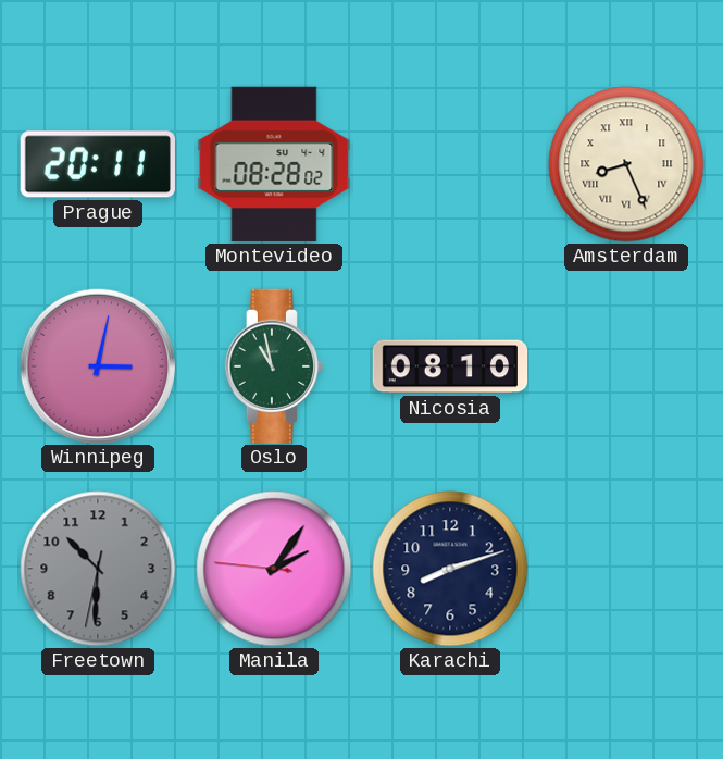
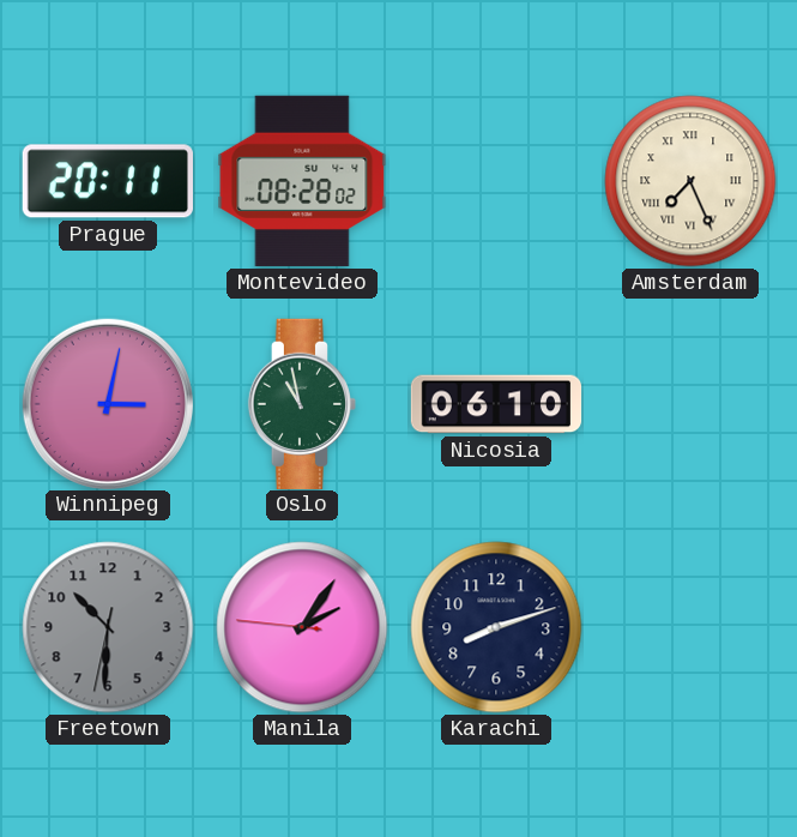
Amsterdam: 8:26 -> 7:26 (690, 181)
Nicosia: 08:10 -> 06:10 (496, 404)
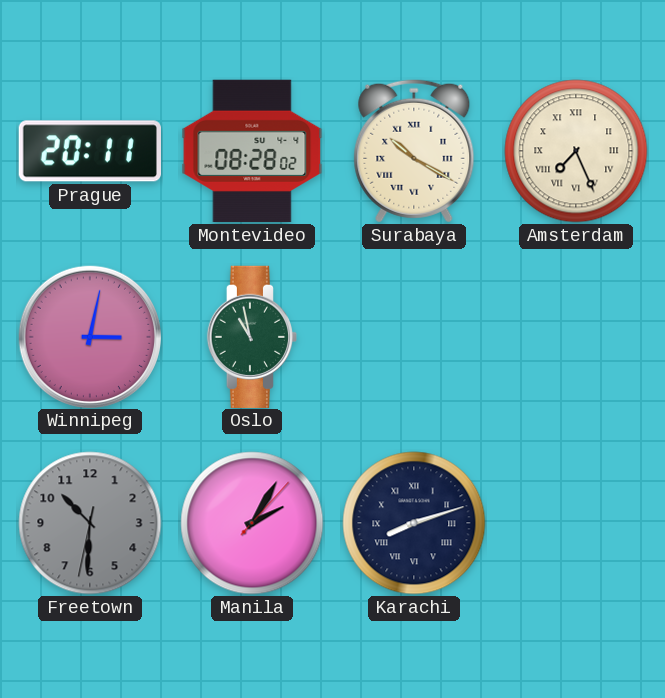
Surabaya: none -> 10:20 (414, 151)
Nicosia: 06:10 -> none (496, 404)
Manila: 2:05:46 -> 2:05:07 (252, 523)
Karachi numerals: Arabic -> Roman (414, 523)
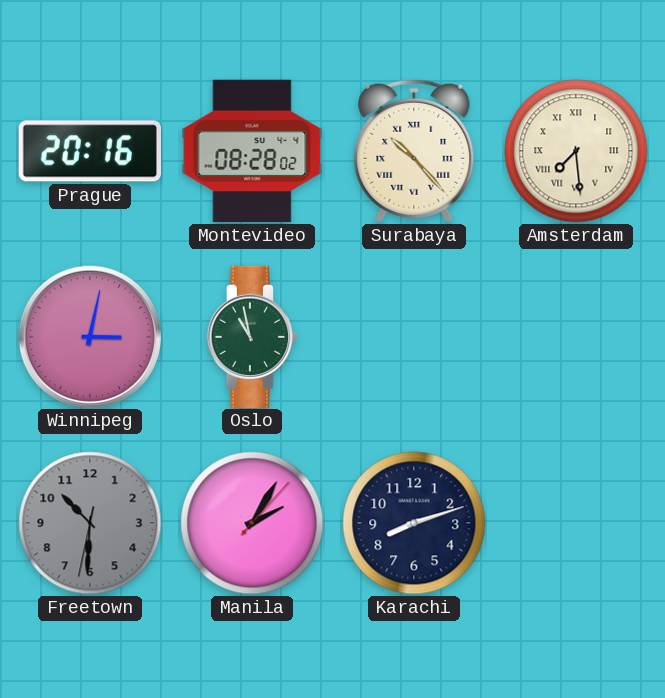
Prague: 20:11 -> 20:16 (90, 151)
Surabaya: 10:20 -> 10:23 (414, 151)
Amsterdam: 7:26 -> 7:29 (576, 151)
Karachi numerals: Roman -> Arabic (414, 523)
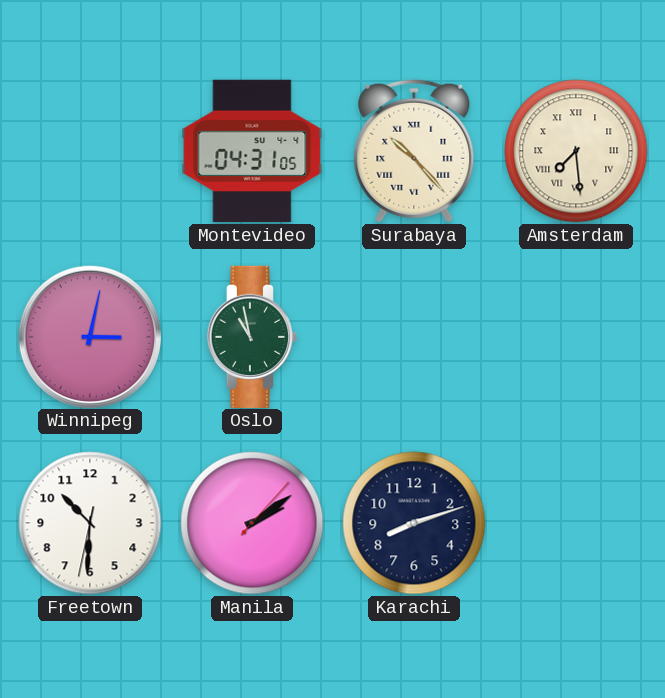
Prague: 20:16 -> none (90, 151)
Montevideo: 08:28 -> 04:31 (252, 151)
Freetown dial: grey -> white (90, 523)
Manila: 2:05 -> 2:09 (252, 523)
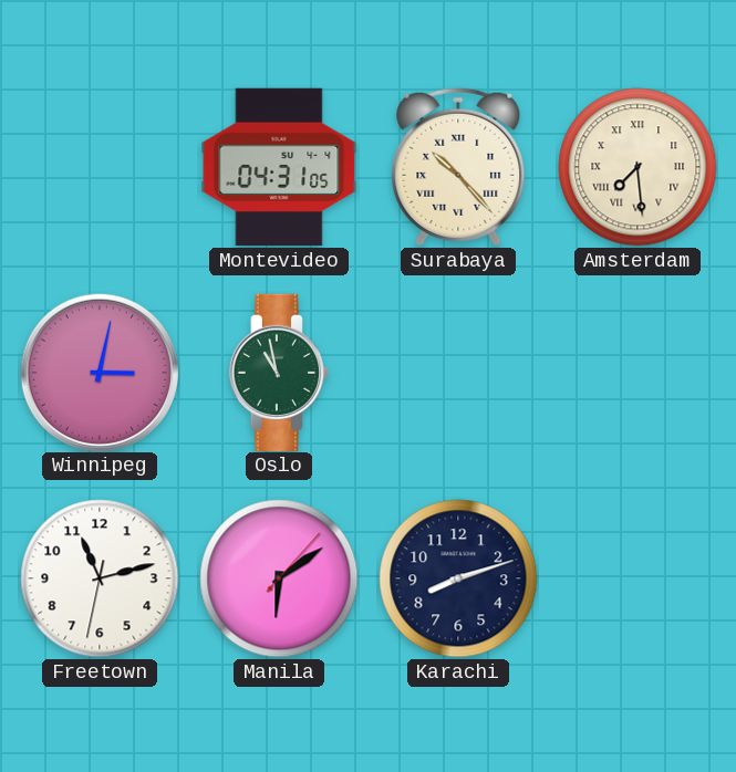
Freetown: 10:30 -> 11:12 (100, 578)
Manila: 2:09 -> 6:09 (279, 578)
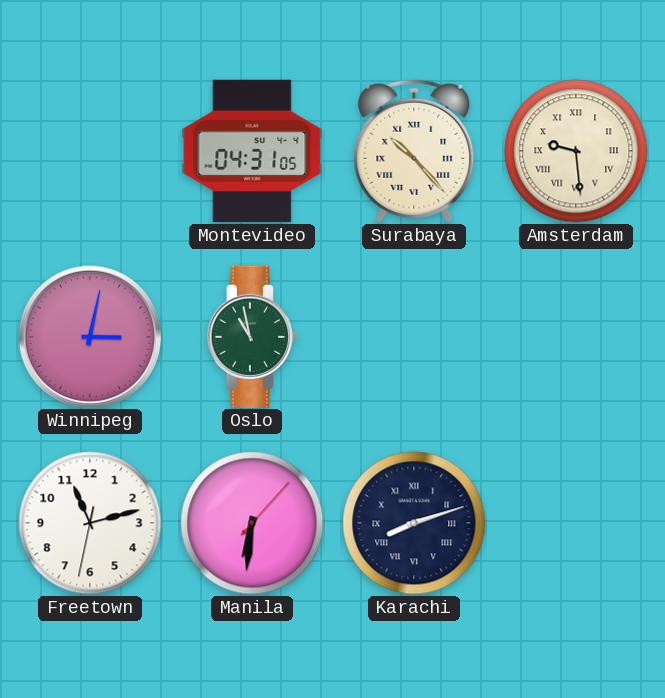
Amsterdam: 7:29 -> 9:29 (576, 151)
Manila: 6:09 -> 6:31 (252, 523)
Karachi numerals: Arabic -> Roman (414, 523)
